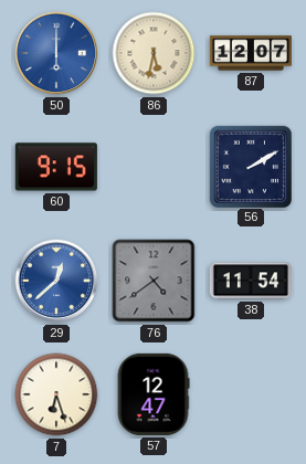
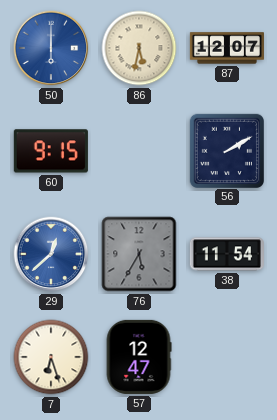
76: 4:39 -> 5:35 (139, 254)
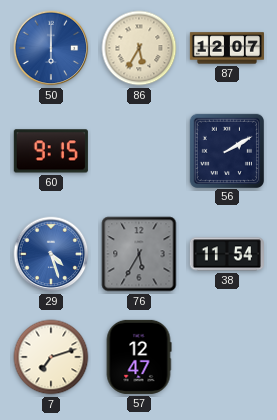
86: 5:32 -> 5:35 (139, 48)
29: 12:38 -> 4:27 (51, 254)
7: 6:27 -> 7:12 (51, 357)
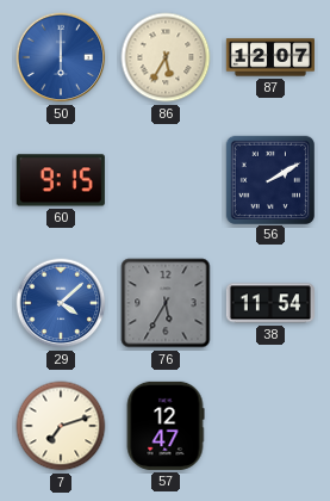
29: 4:27 -> 4:08 (61, 303)
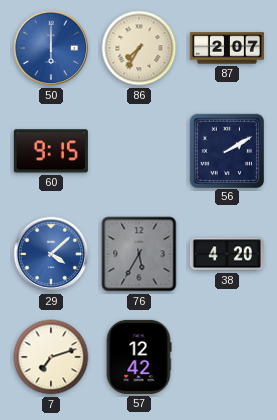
86: 5:35 -> 7:35 (139, 48)
87: 12:07 -> 2:07 (227, 48)
38: 11:54 -> 4:20 (227, 254)
57: 12:47 -> 12:42 (139, 357)
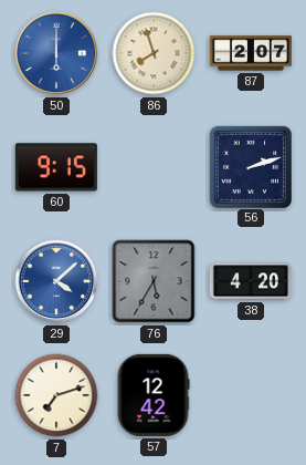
86: 7:35 -> 7:57 (154, 53)
56: 2:10 -> 2:12 (250, 166)
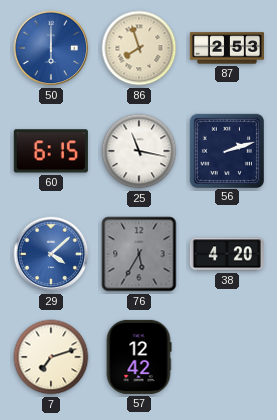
87: 2:07 -> 2:53 (227, 48)
60: 9:15 -> 6:15 (51, 151)
25: none -> 11:17 (139, 151)
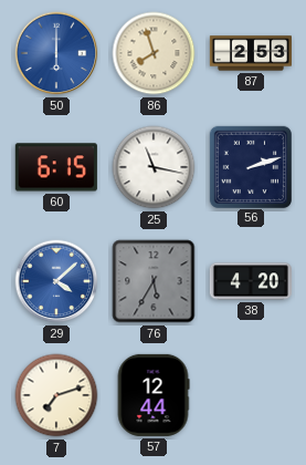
57: 12:42 -> 12:44 (154, 395)
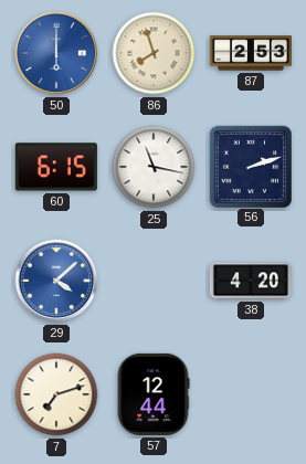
76: 5:35 -> none (154, 281)
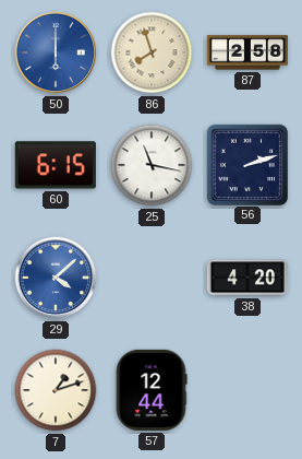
87: 2:53 -> 2:58 (247, 52)
7: 7:12 -> 1:12 (56, 390)
